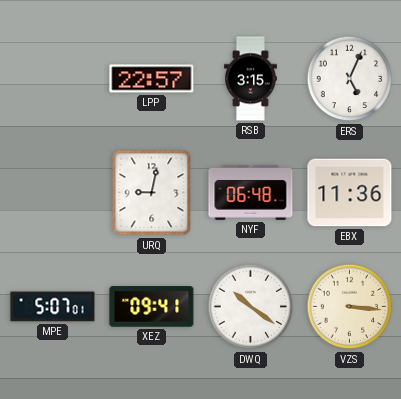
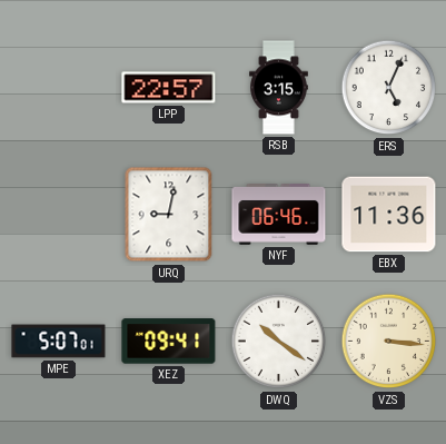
NYF: 06:48 -> 06:46 (279, 215)
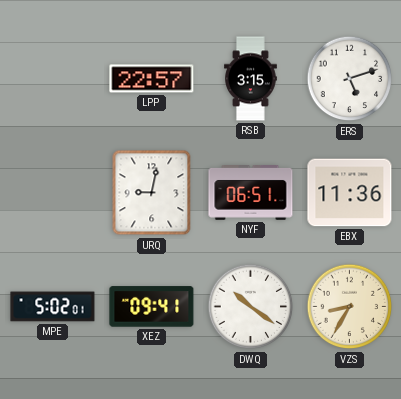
ERS: 5:04 -> 5:12 (350, 79)
NYF: 06:46 -> 06:51 (251, 193)
MPE: 5:07 -> 5:02 (53, 307)
VZS: 3:16 -> 8:35 (350, 307)
